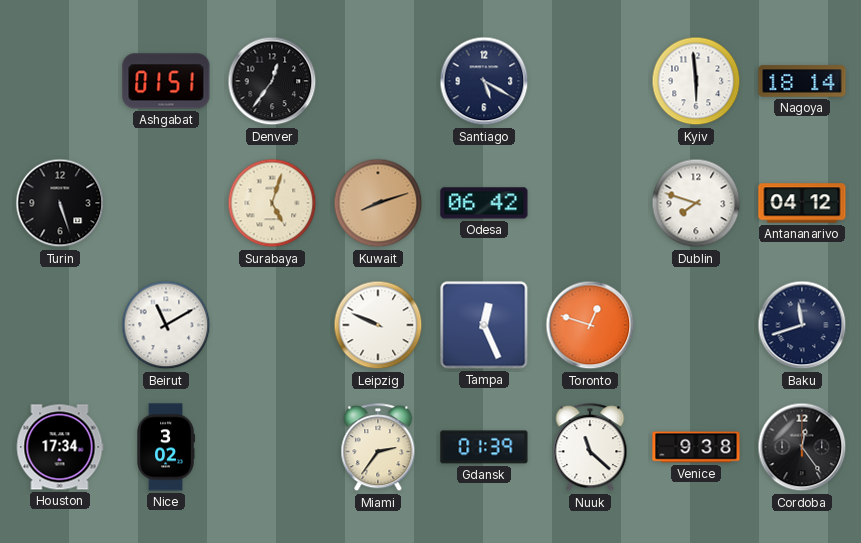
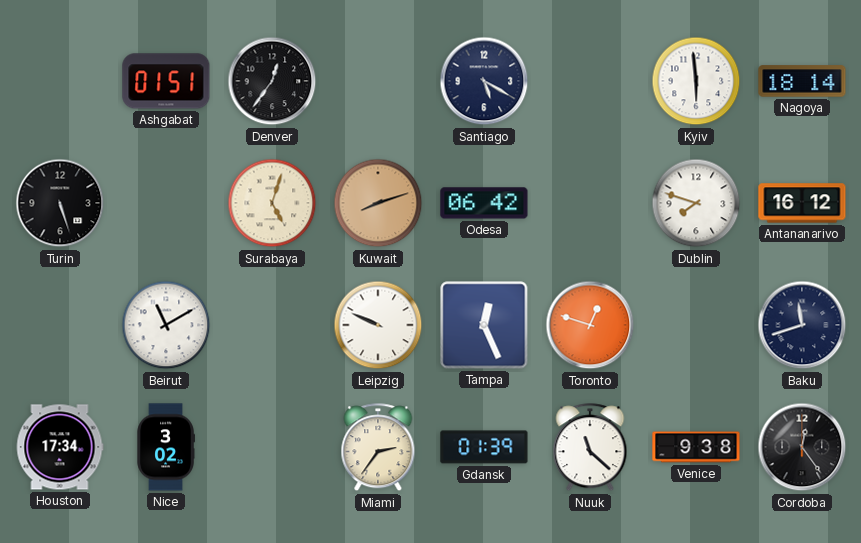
Antananarivo: 04:12 -> 16:12 (802, 203)
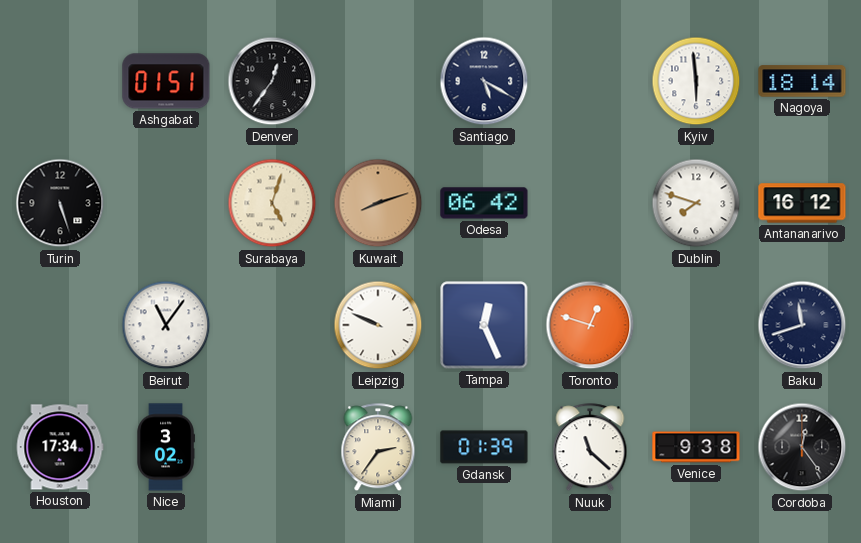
Beirut: 11:10 -> 11:06 (166, 325)
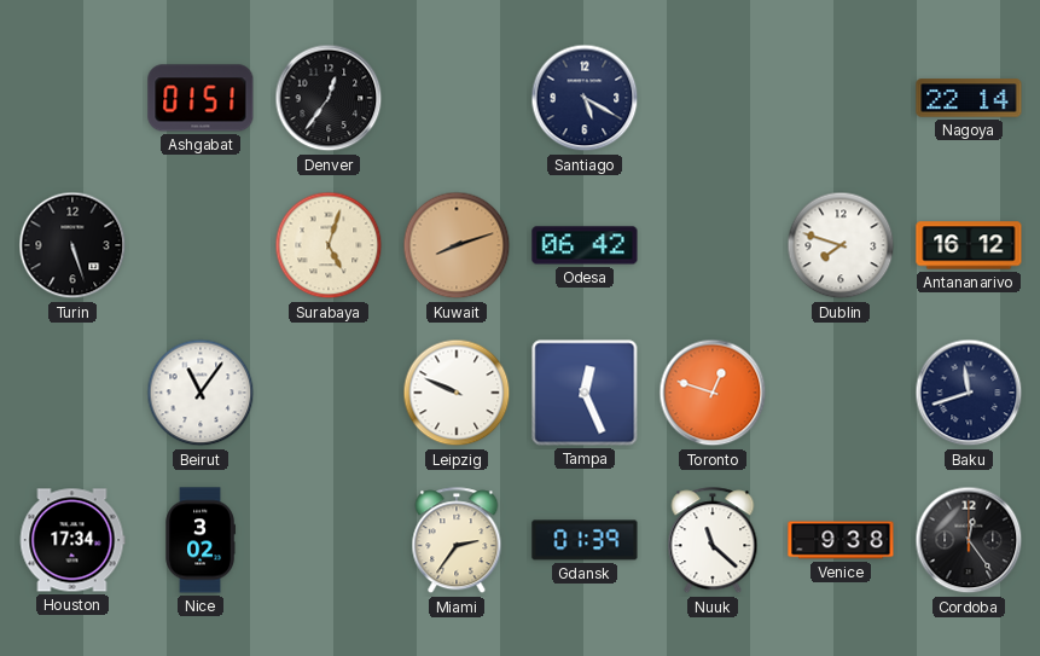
Kyiv: 5:59 -> none (696, 81)
Nagoya: 18:14 -> 22:14 (969, 98)
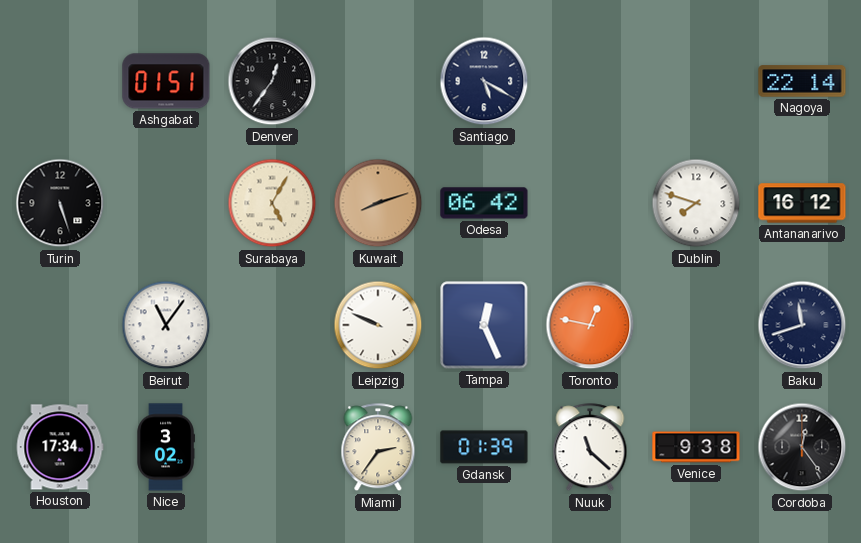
Surabaya: 5:03 -> 5:05 (272, 203)
Toronto: 12:48 -> 12:47 (590, 325)
